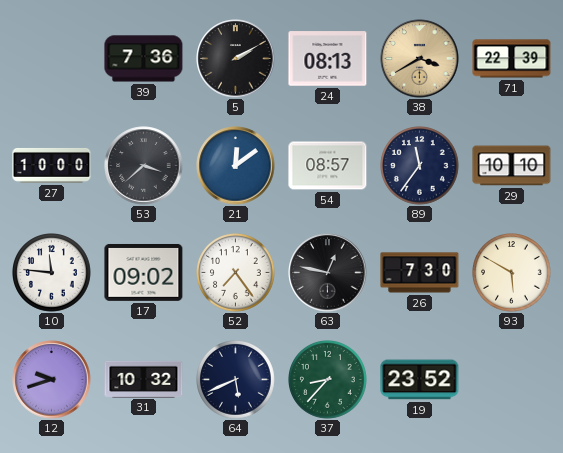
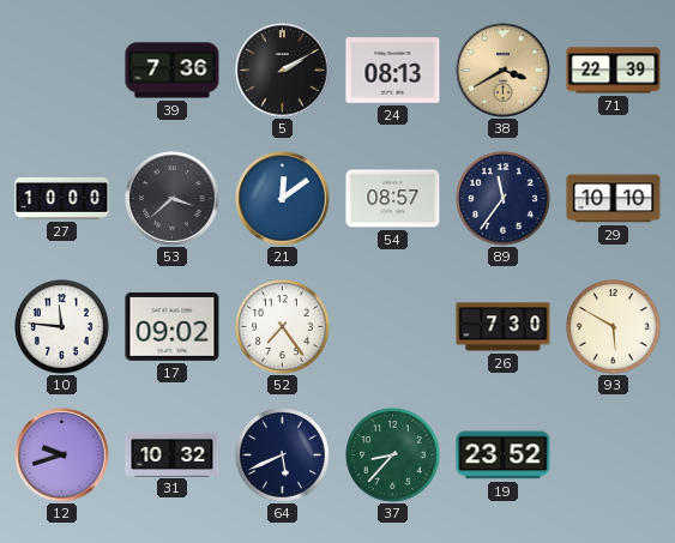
63: 12:47 -> none (328, 273)
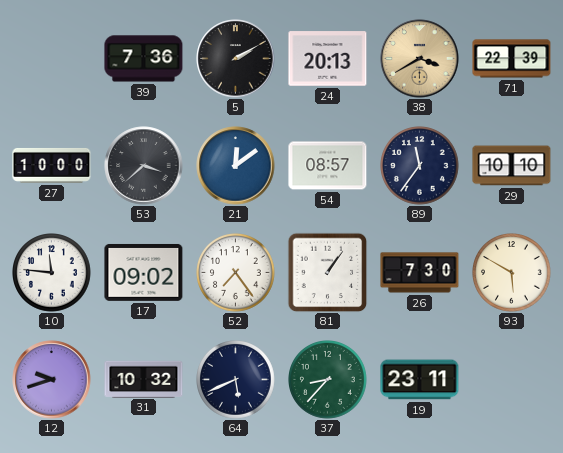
24: 08:13 -> 20:13 (328, 59)
81: none -> 1:06 (327, 272)
19: 23:52 -> 23:11 (420, 380)
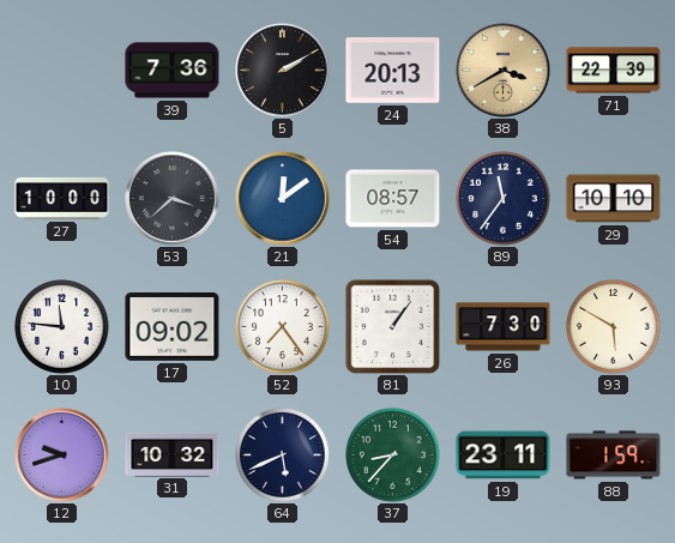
88: none -> 1:59 (614, 455)
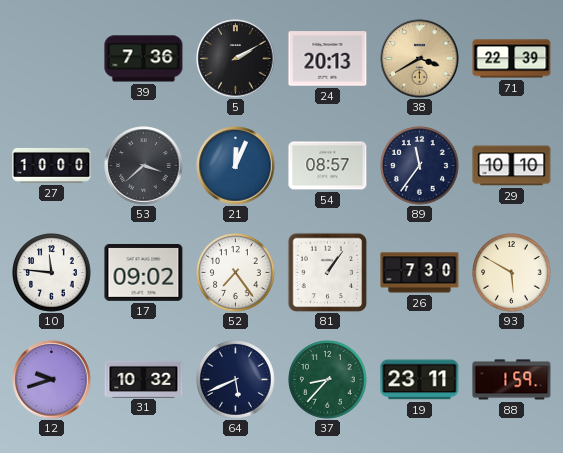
21: 12:09 -> 12:04 (236, 166)
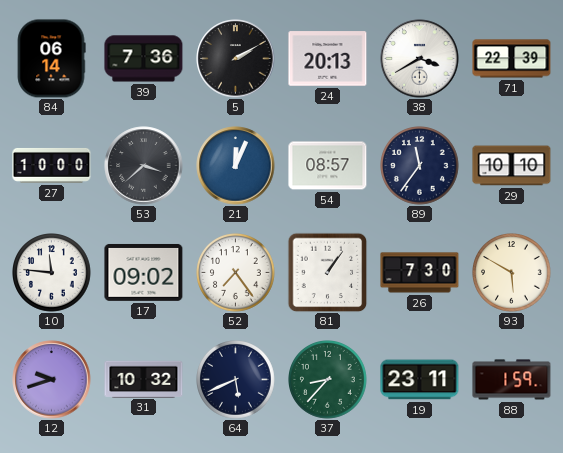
84: none -> 06:14 (51, 59)
38 dial: champagne -> white (420, 59)
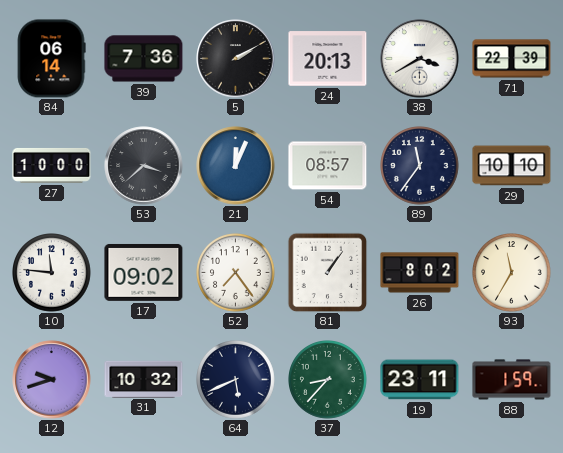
26: 7:30 -> 8:02 (420, 273)
93: 5:50 -> 11:35 (512, 273)
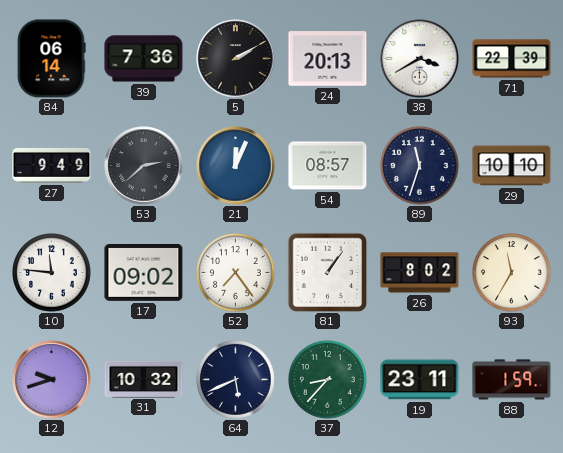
27: 10:00 -> 9:49 (52, 165)
53: 3:38 -> 2:38 (144, 166)
89: 11:36 -> 11:33 (420, 166)
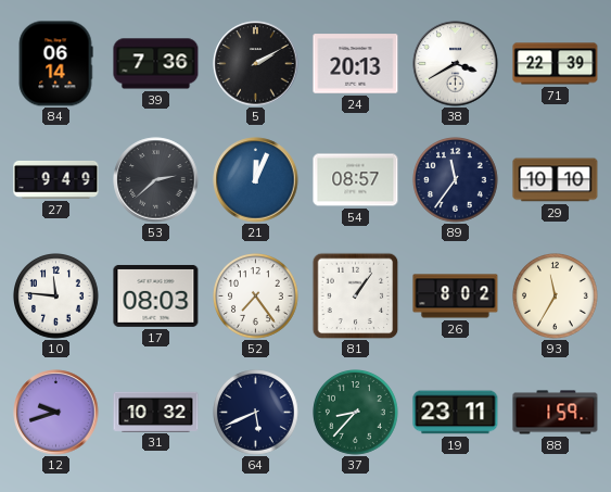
89: 11:33 -> 11:36 (456, 180)
17: 09:02 -> 08:03 (156, 295)
